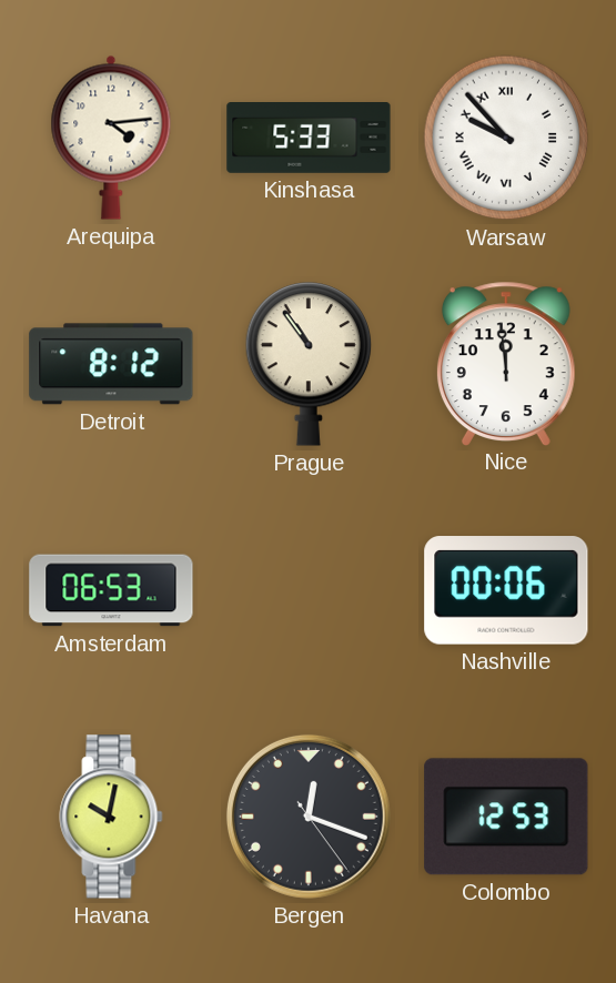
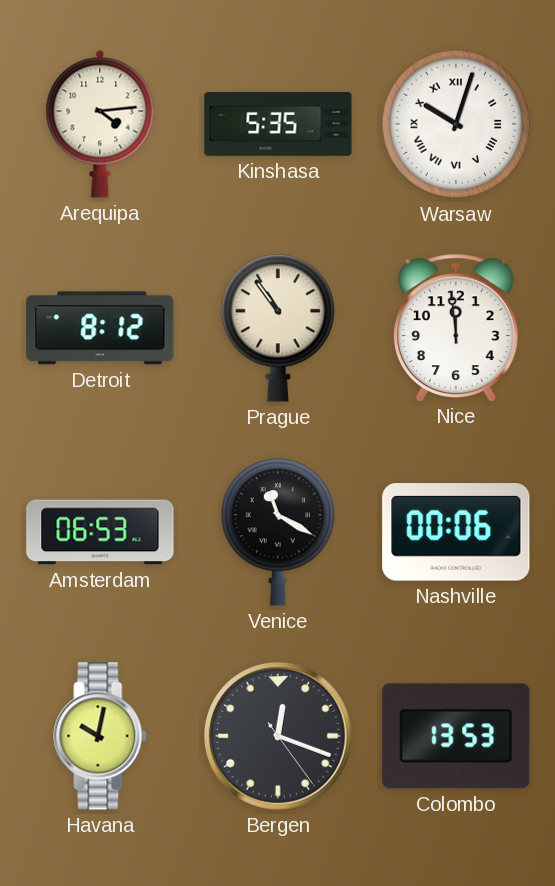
Kinshasa: 5:33 -> 5:35 (278, 124)
Warsaw: 9:53 -> 10:03 (456, 124)
Venice: none -> 11:20 (278, 532)
Colombo: 12:53 -> 13:53 (456, 736)
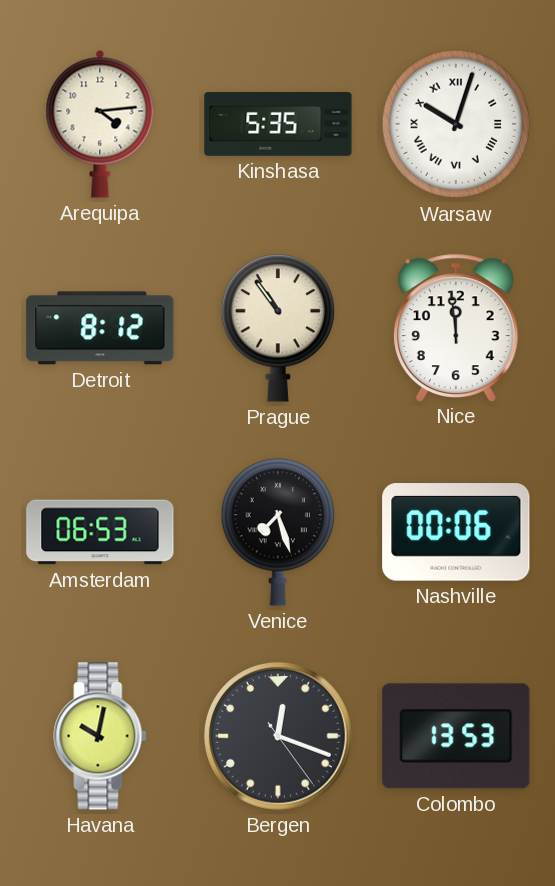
Venice: 11:20 -> 7:27 (278, 532)
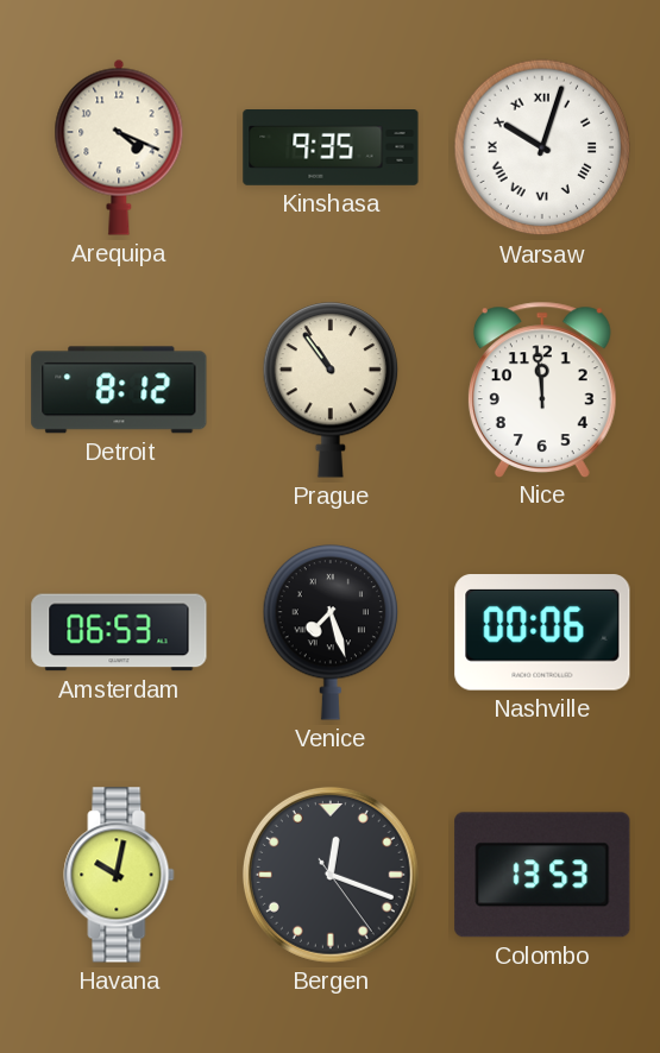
Arequipa: 4:14 -> 4:19 (119, 147)
Kinshasa: 5:35 -> 9:35 (331, 147)
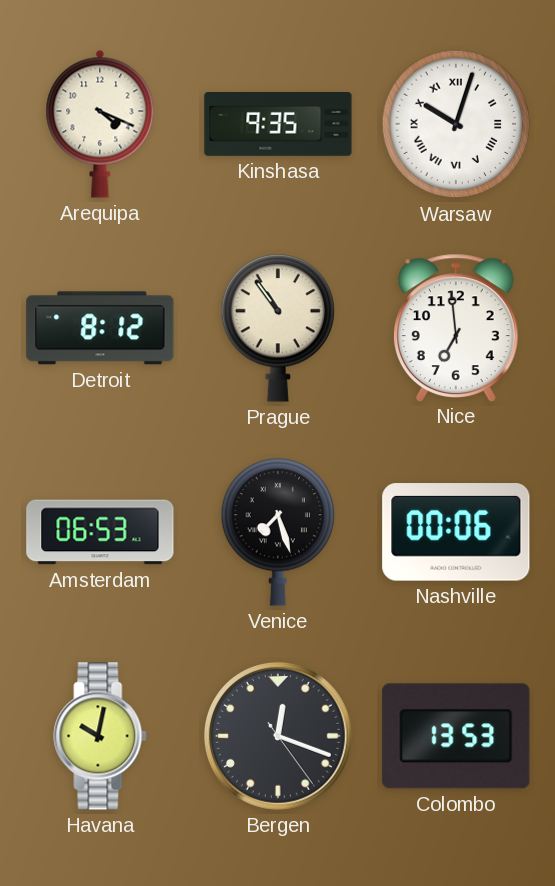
Nice: 11:59 -> 6:59 (456, 327)
